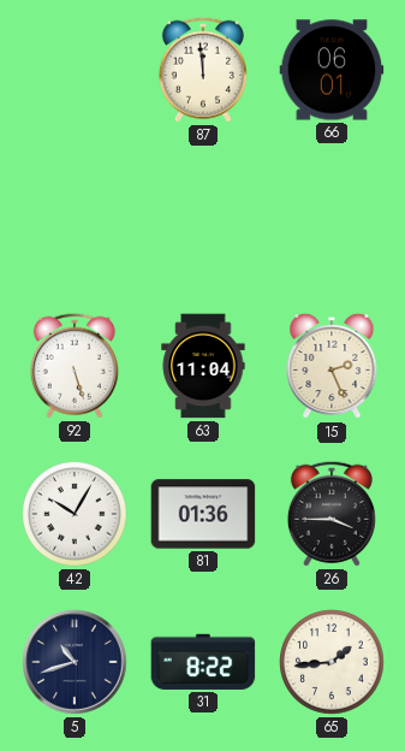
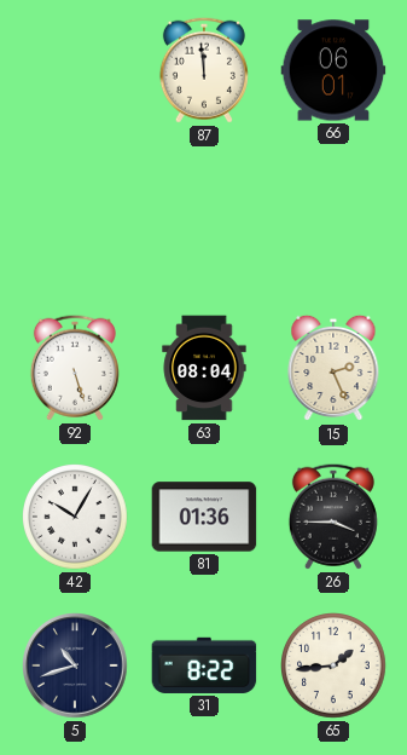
63: 11:04 -> 08:04 (204, 368)
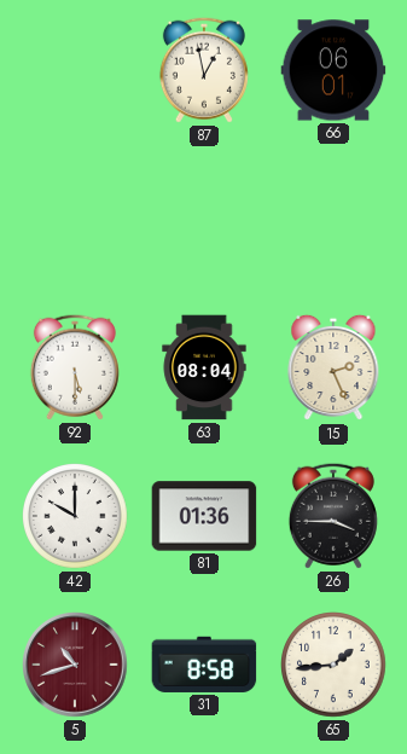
87: 11:59 -> 12:58 (204, 70)
92: 5:27 -> 5:30 (75, 367)
42: 10:05 -> 10:00 (76, 517)
5 dial: navy -> burgundy (75, 665)
31: 8:22 -> 8:58 (204, 665)
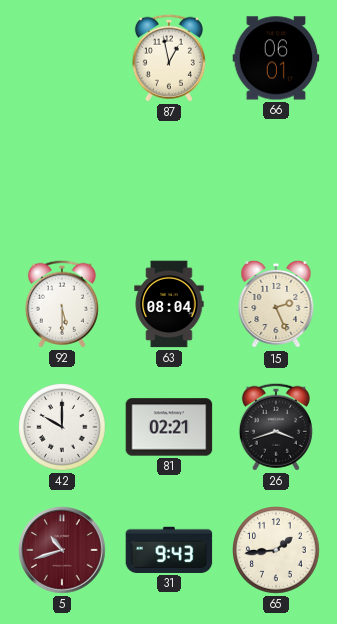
81: 01:36 -> 02:21 (169, 427)
26: 3:45 -> 3:42 (276, 427)
31: 8:58 -> 9:43 (169, 550)
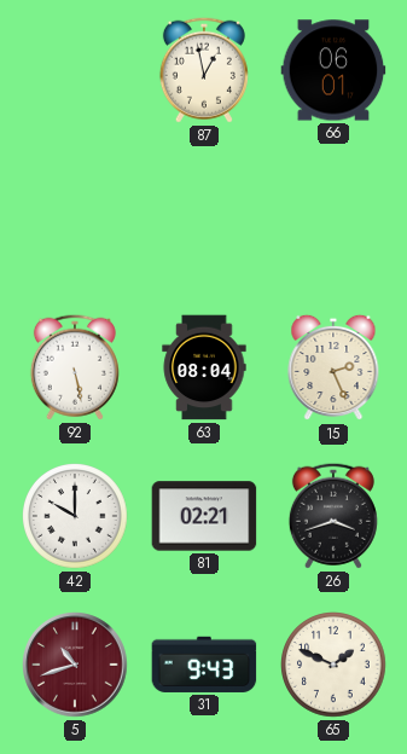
92: 5:30 -> 5:28 (75, 367)
65: 1:44 -> 1:49 (335, 666)
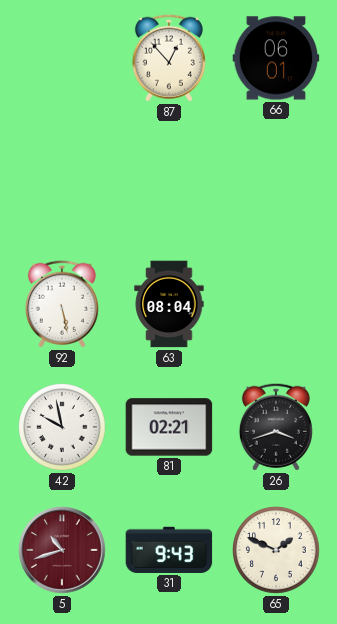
87: 12:58 -> 12:53 (169, 58)
15: 2:26 -> none (333, 367)
42: 10:00 -> 9:58 (63, 428)
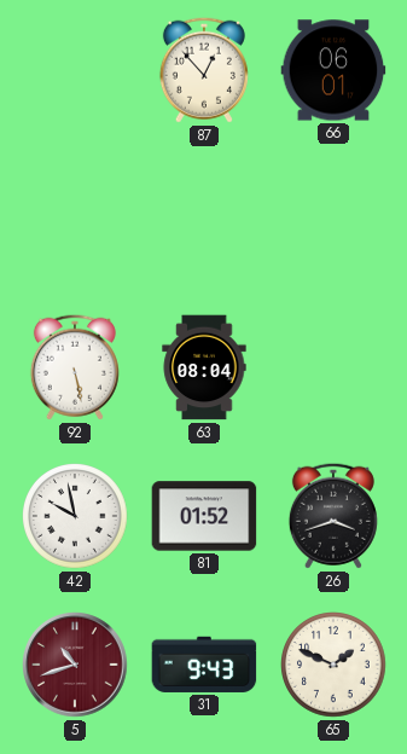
81: 02:21 -> 01:52 (204, 516)
